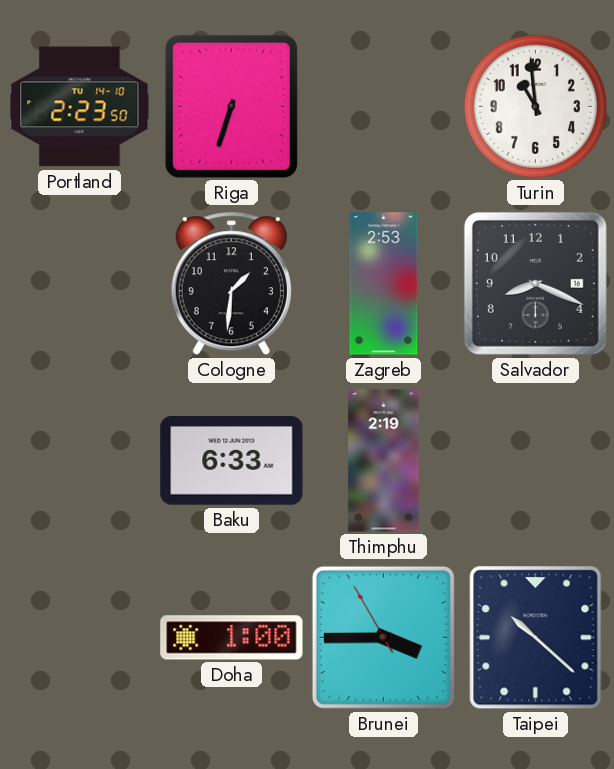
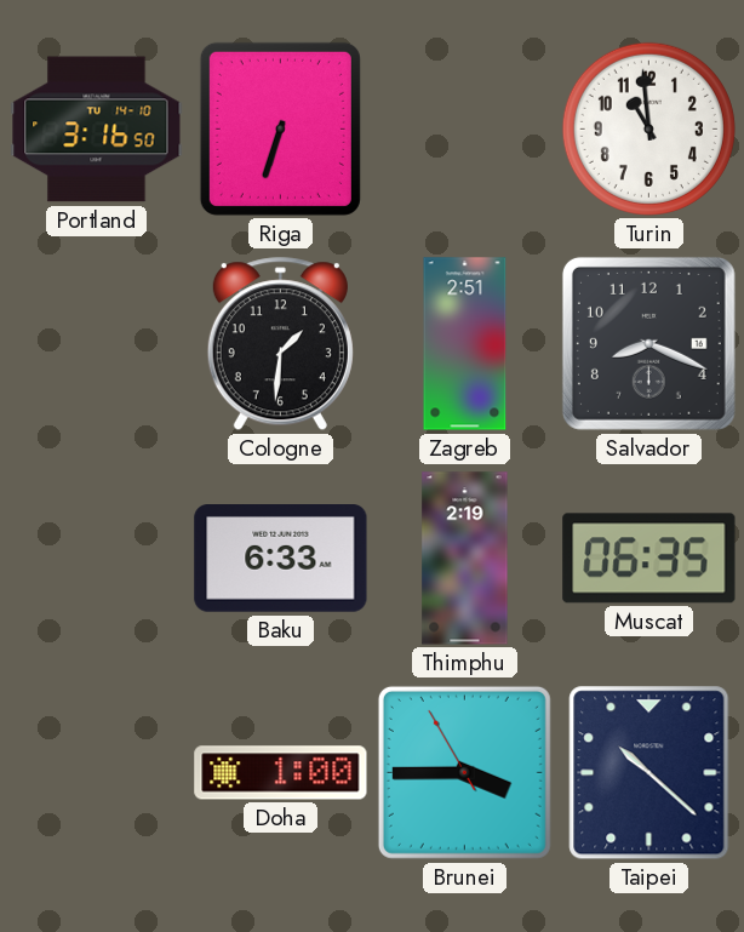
Portland: 2:23 -> 3:16 (97, 130)
Zagreb: 2:53 -> 2:51 (465, 344)
Muscat: none -> 06:35 (649, 559)
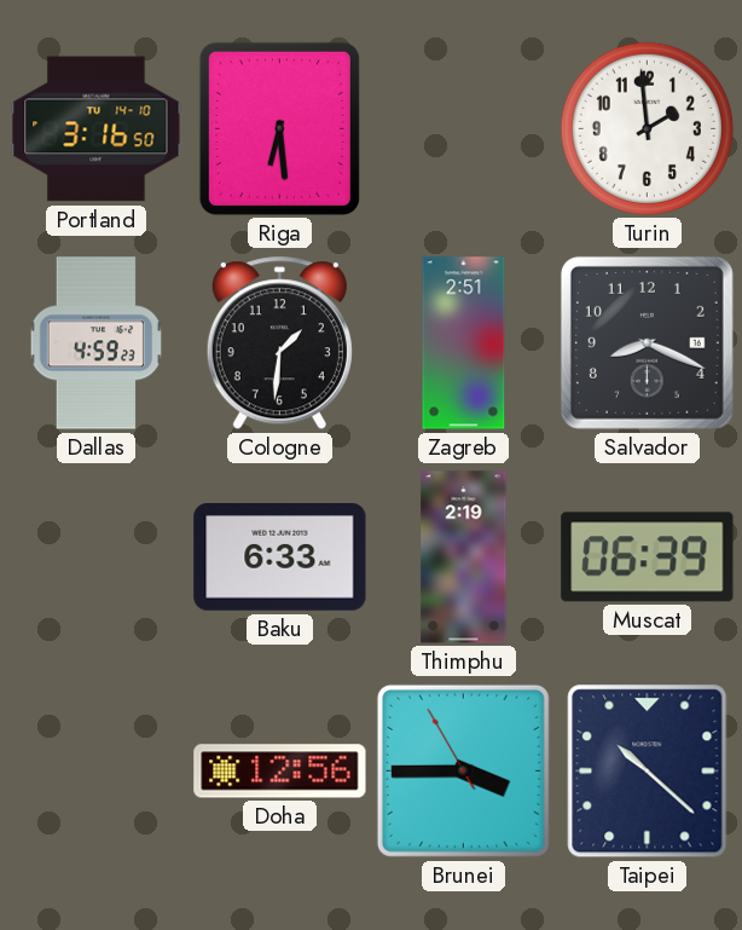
Riga: 6:33 -> 6:29 (279, 128)
Turin: 10:59 -> 1:59 (647, 128)
Dallas: none -> 4:59 (97, 343)
Muscat: 06:35 -> 06:39 (648, 558)
Doha: 1:00 -> 12:56 (280, 772)
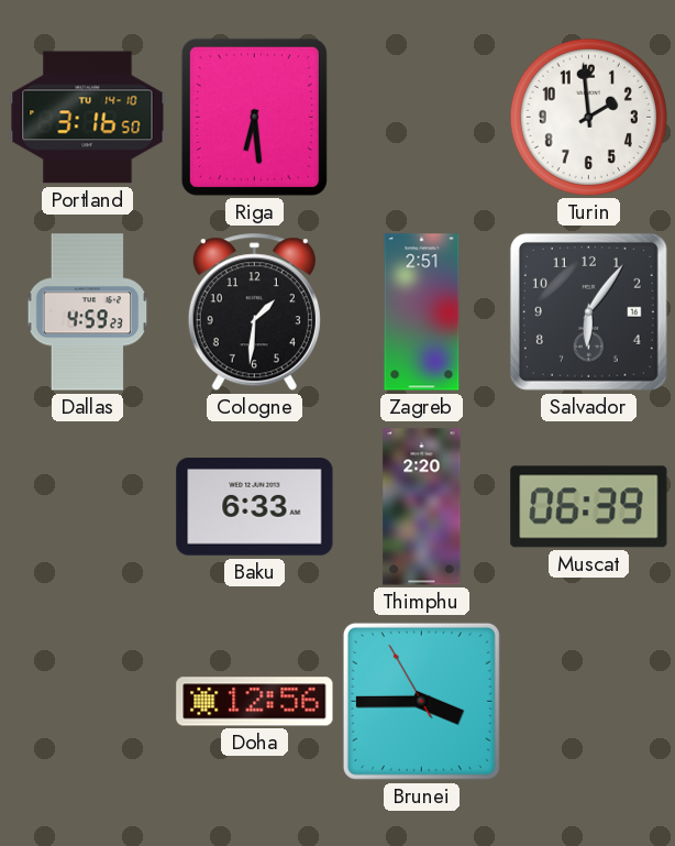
Salvador: 8:19 -> 6:06 (588, 311)
Thimphu: 2:19 -> 2:20 (422, 507)
Taipei: 10:22 -> none (648, 772)
